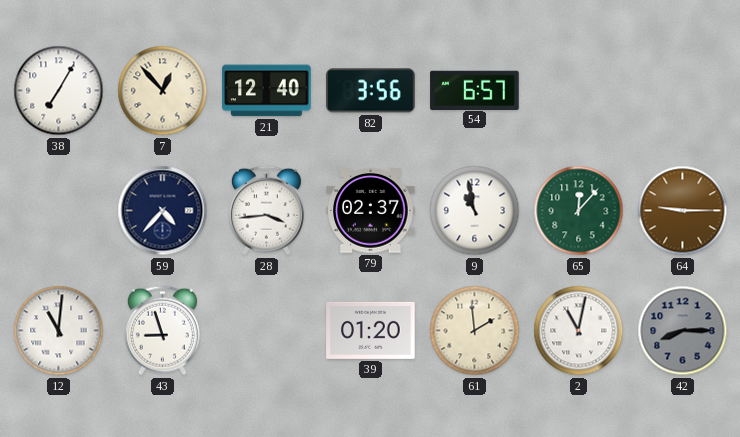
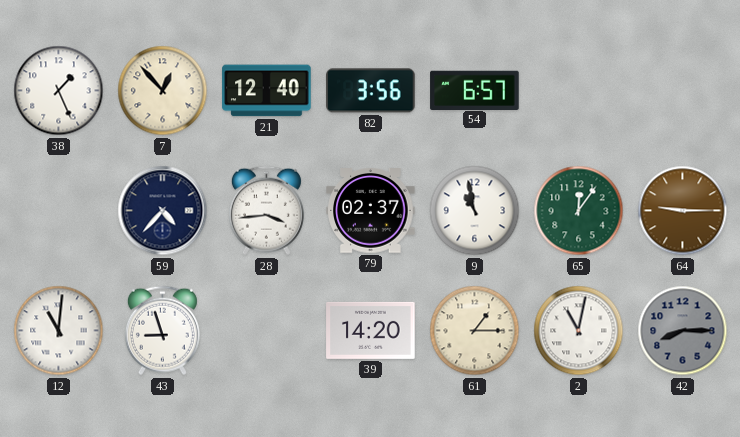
38: 7:05 -> 1:26 (59, 91)
65: 12:07 -> 12:06 (579, 211)
39: 01:20 -> 14:20 (371, 330)
61: 1:59 -> 1:15 (475, 331)
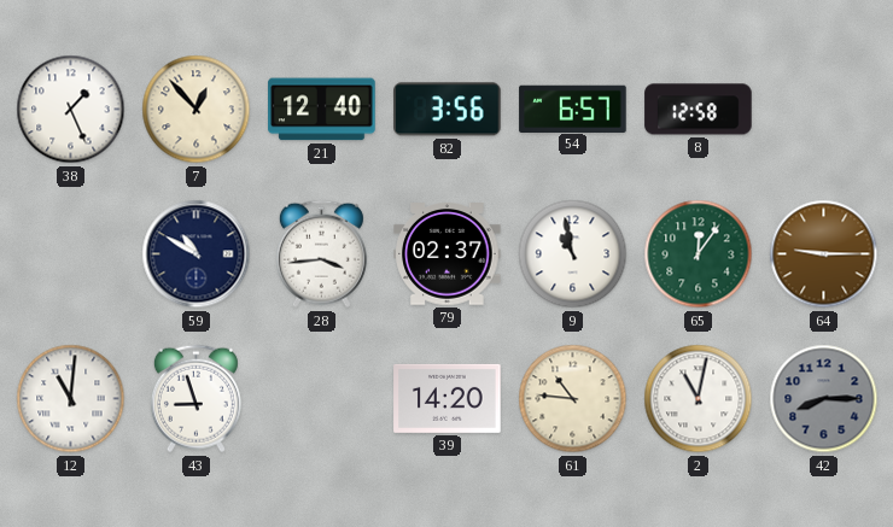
8: none -> 12:58 (699, 110)
59: 4:37 -> 10:50 (197, 254)
61: 1:15 -> 10:46 (573, 399)
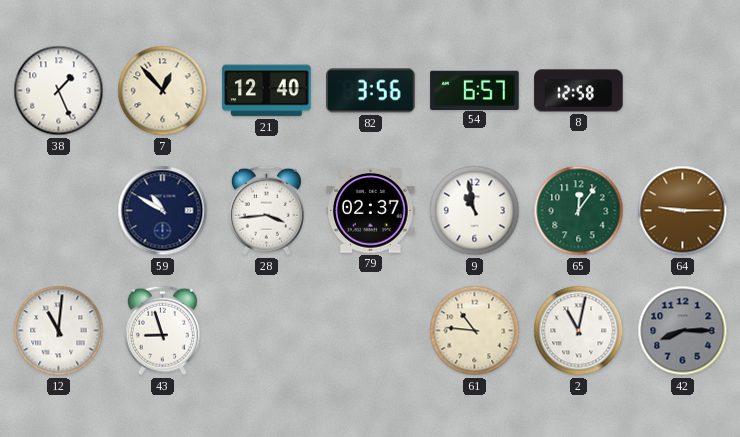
39: 14:20 -> none (448, 398)
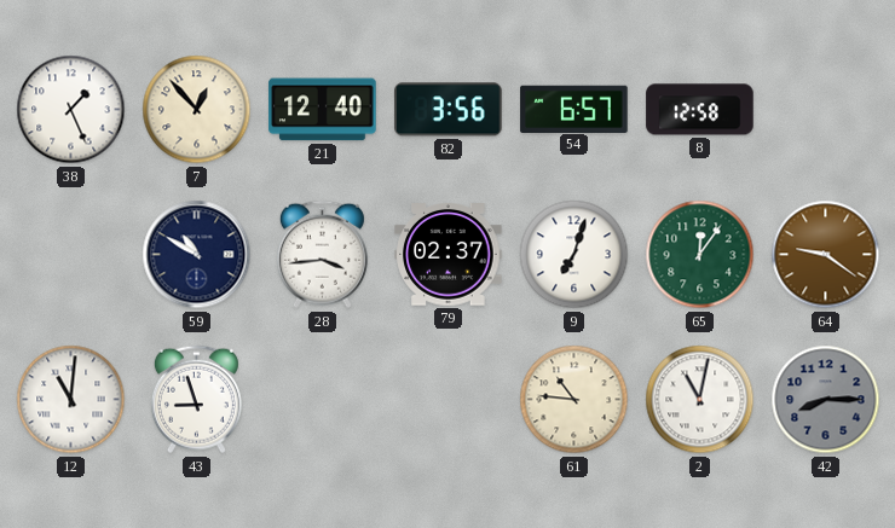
9: 10:58 -> 7:03 (574, 255)
64: 9:15 -> 9:21 (826, 255)
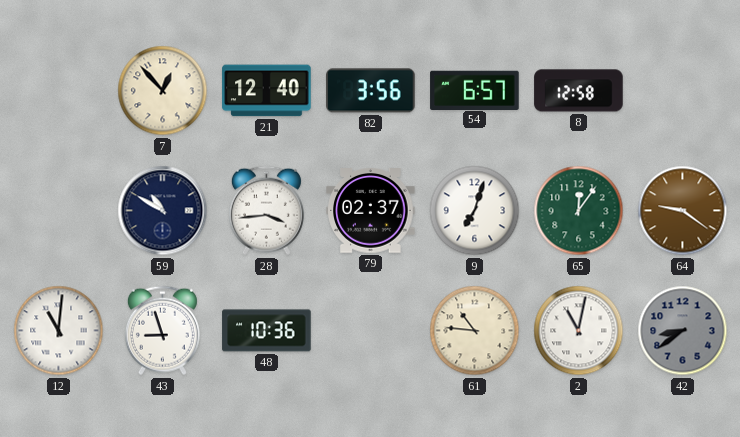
38: 1:26 -> none (71, 110)
48: none -> 10:36 (267, 331)
42: 8:15 -> 8:39 (683, 331)
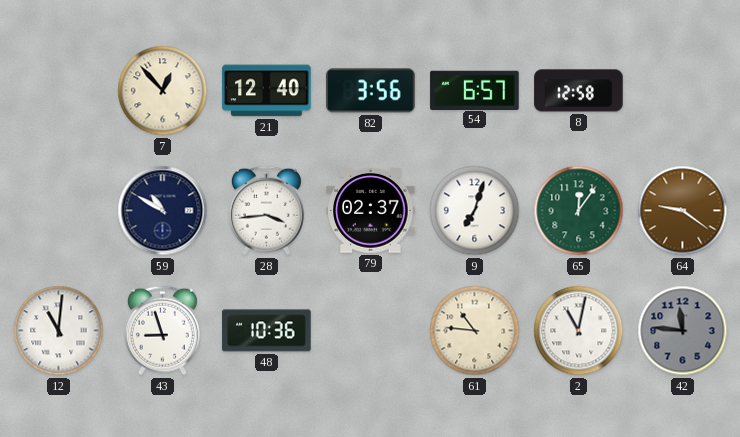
42: 8:39 -> 11:46 (683, 331)
